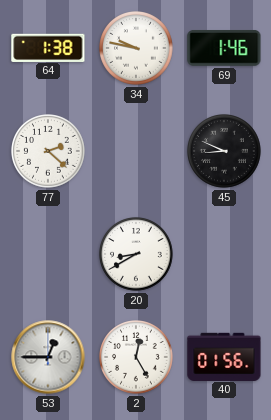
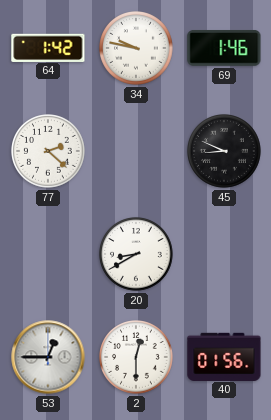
64: 1:38 -> 1:42 (48, 47)
2: 12:25 -> 12:30 (137, 358)
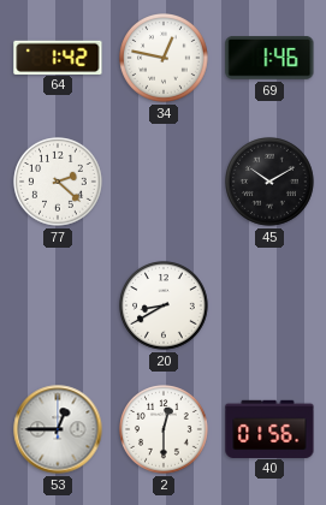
34: 9:47 -> 12:47 (165, 59)
45: 8:49 -> 10:10 (271, 183)
